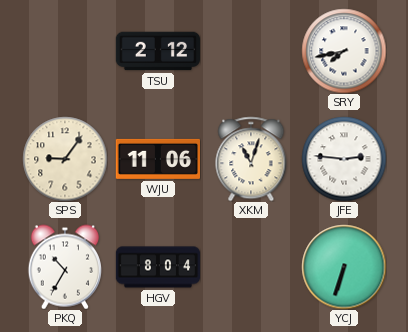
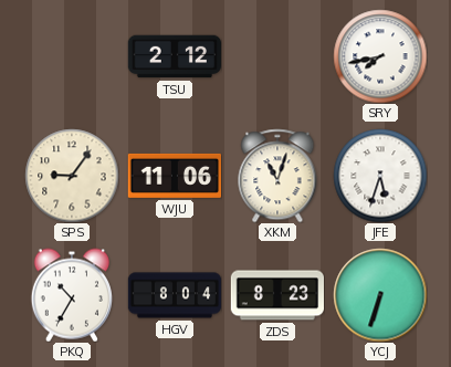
JFE: 2:46 -> 5:33 (380, 176)
ZDS: none -> 8:23 (276, 295)
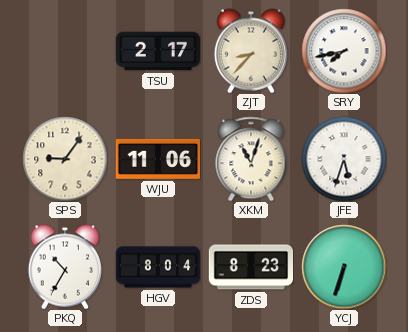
TSU: 2:12 -> 2:17 (157, 51)
ZJT: none -> 8:37 (251, 51)
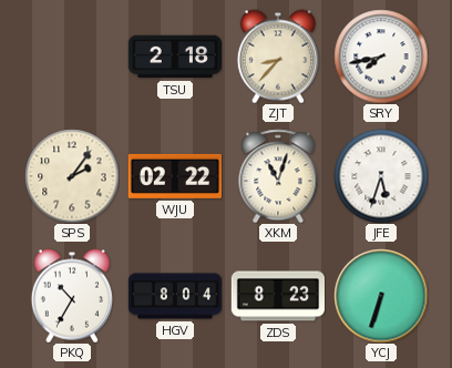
TSU: 2:17 -> 2:18 (174, 57)
SPS: 9:06 -> 2:06 (72, 176)
WJU: 11:06 -> 02:22 (174, 176)
